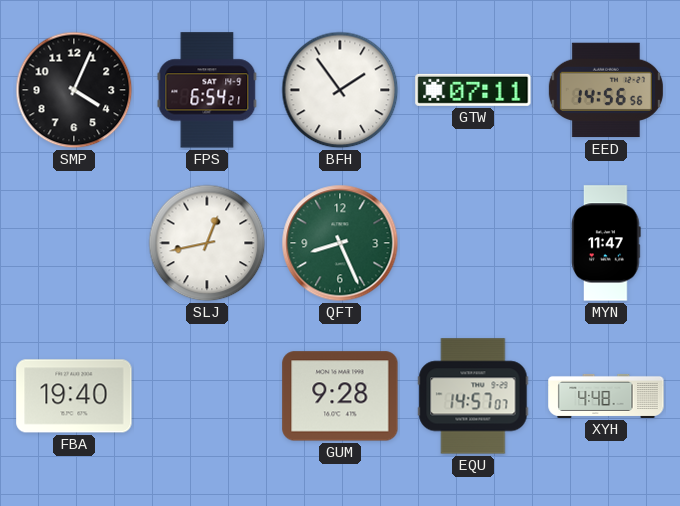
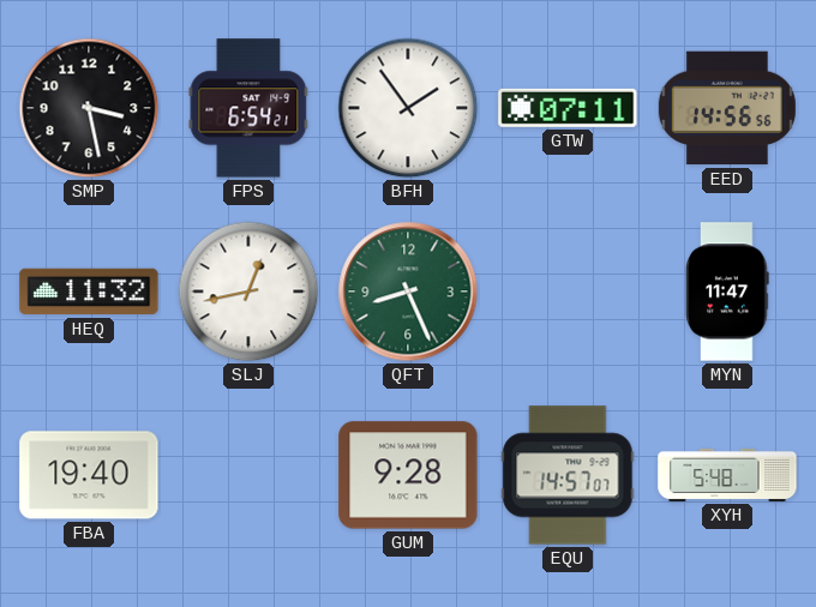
SMP: 4:04 -> 3:28 (89, 108)
HEQ: none -> 11:32 (89, 292)
XYH: 4:48 -> 5:48 (727, 475)
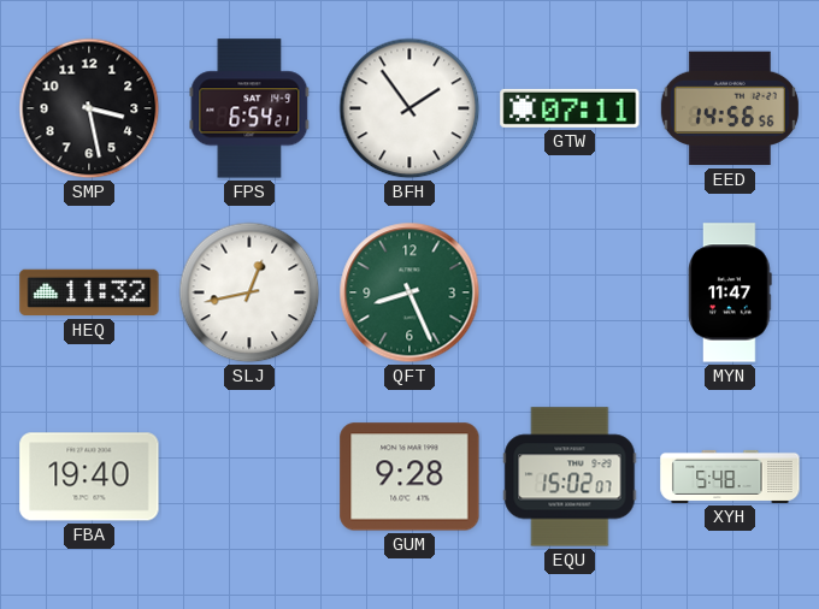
EQU: 14:57 -> 15:02 (570, 477)
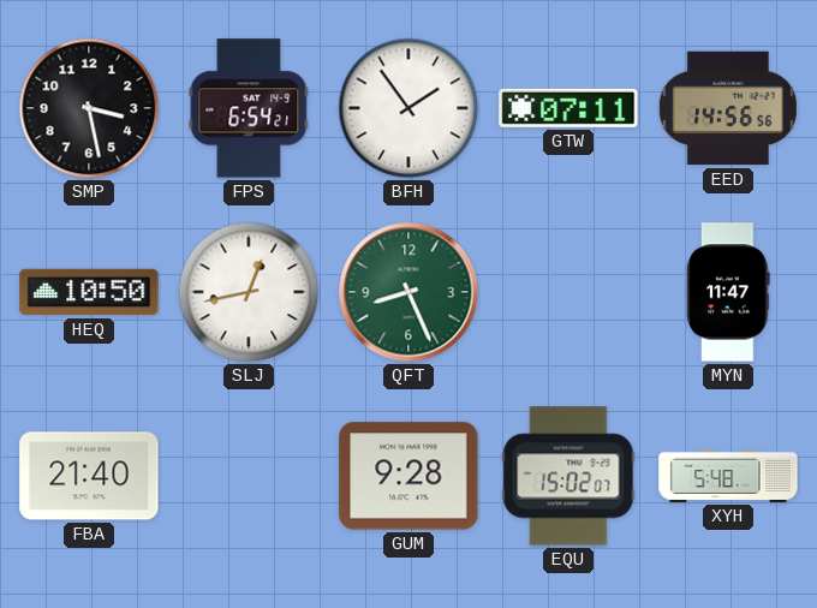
HEQ: 11:32 -> 10:50 (89, 292)
FBA: 19:40 -> 21:40 (89, 476)
